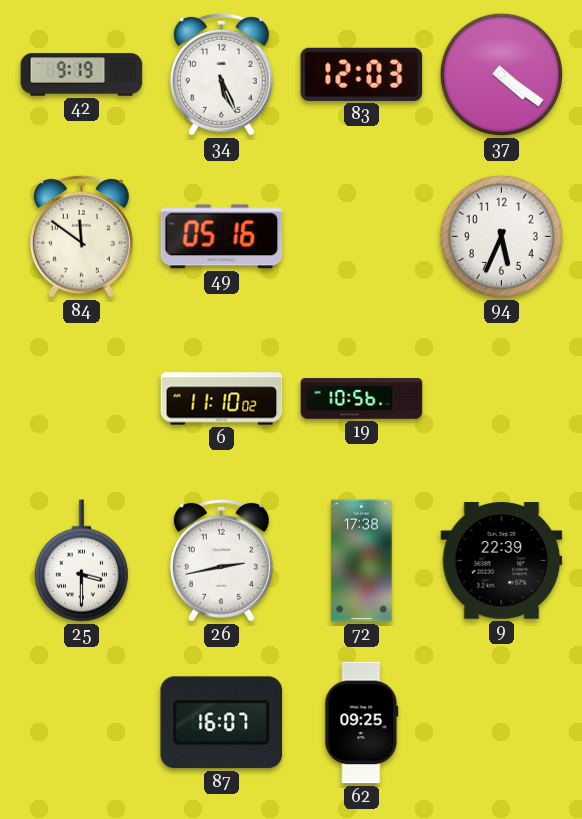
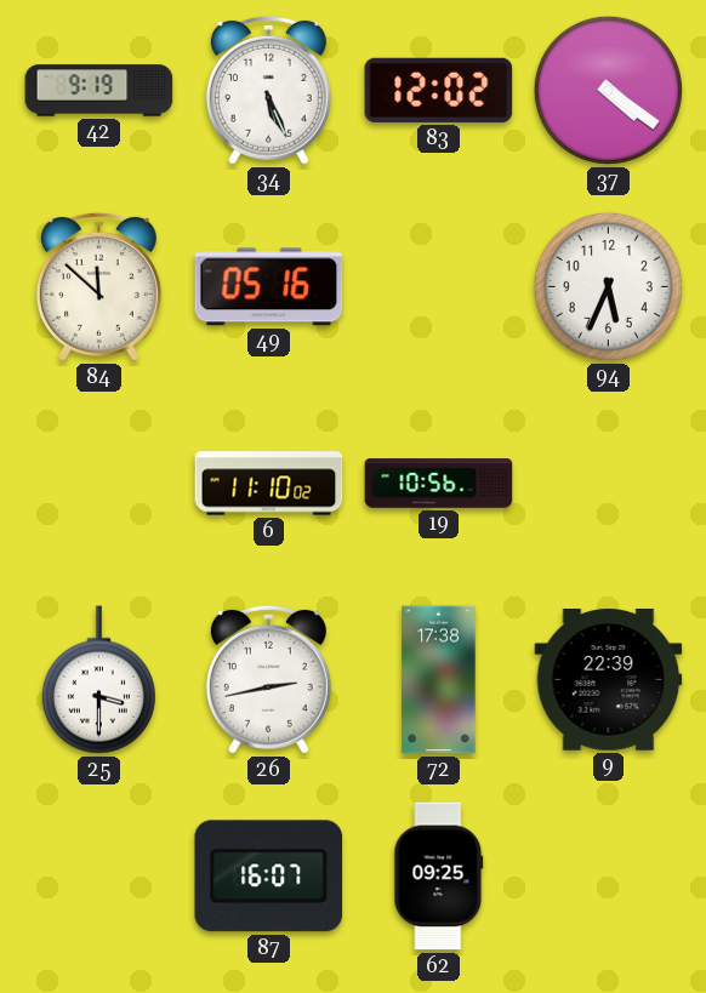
83: 12:03 -> 12:02 (439, 90)
84: 11:51 -> 11:52 (98, 286)
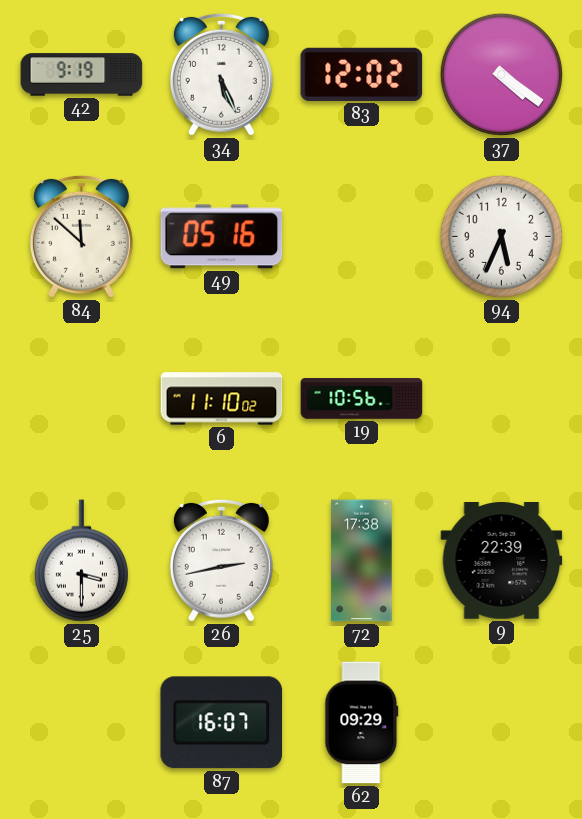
62: 09:25 -> 09:29 (362, 723)
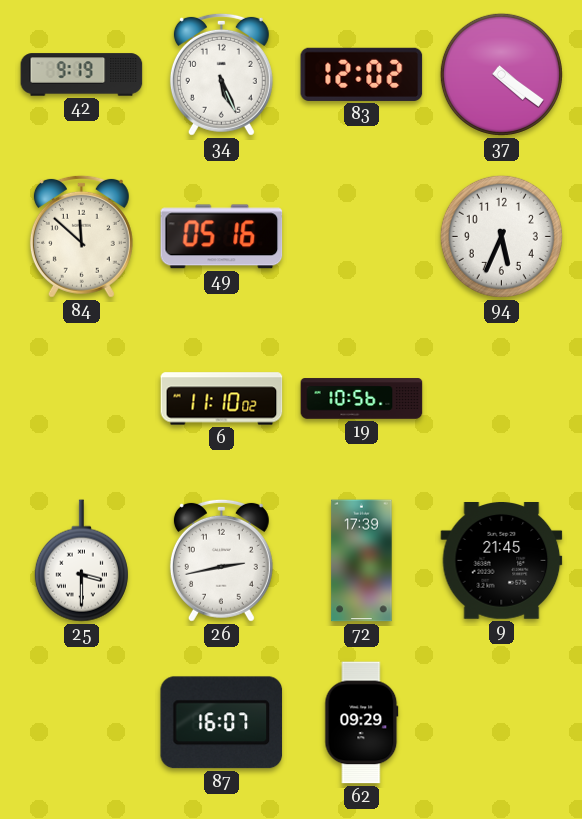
72: 17:38 -> 17:39 (362, 561)
9: 22:39 -> 21:45 (502, 561)
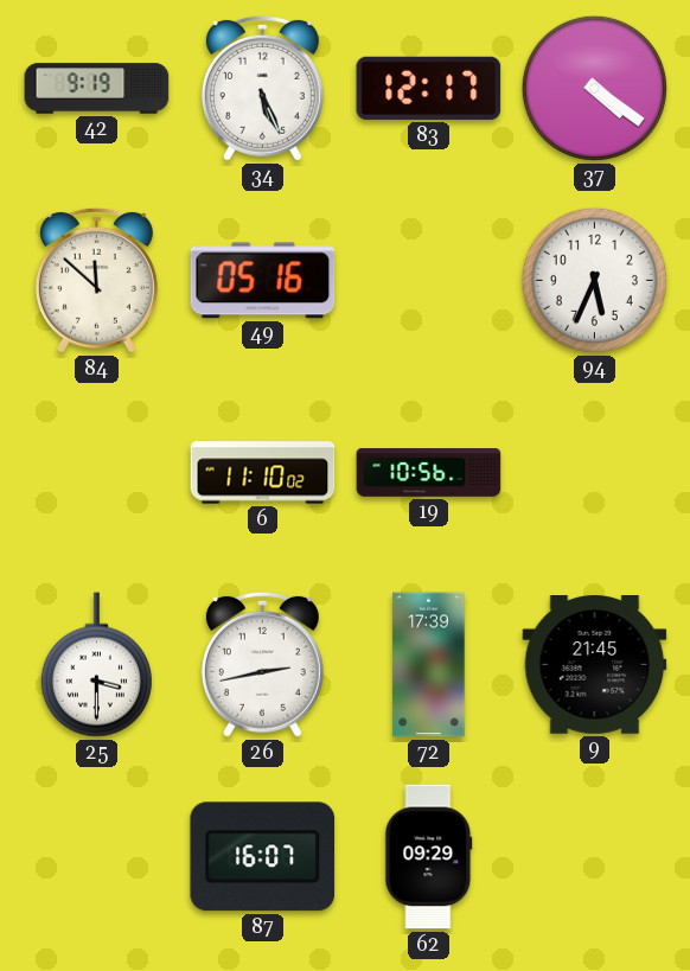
83: 12:02 -> 12:17 (429, 88)
